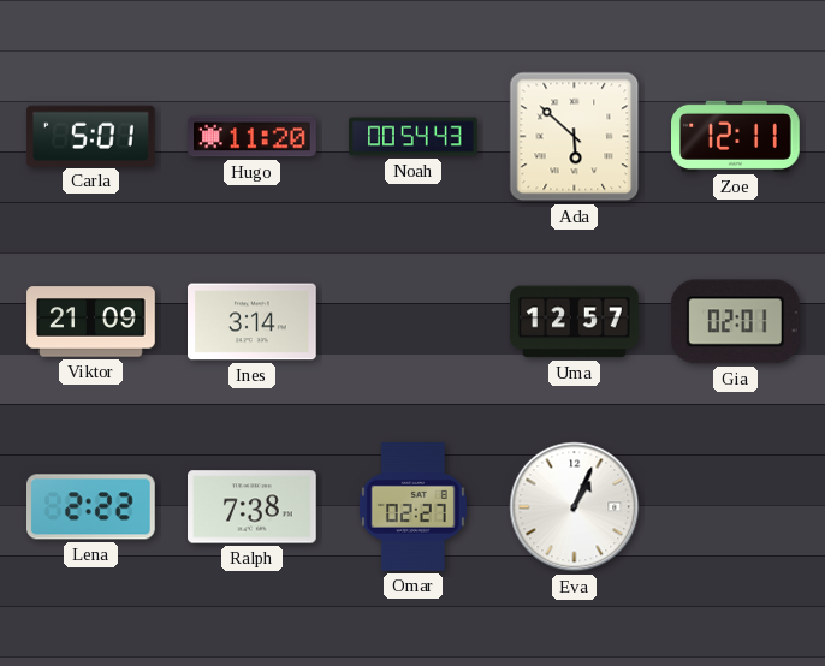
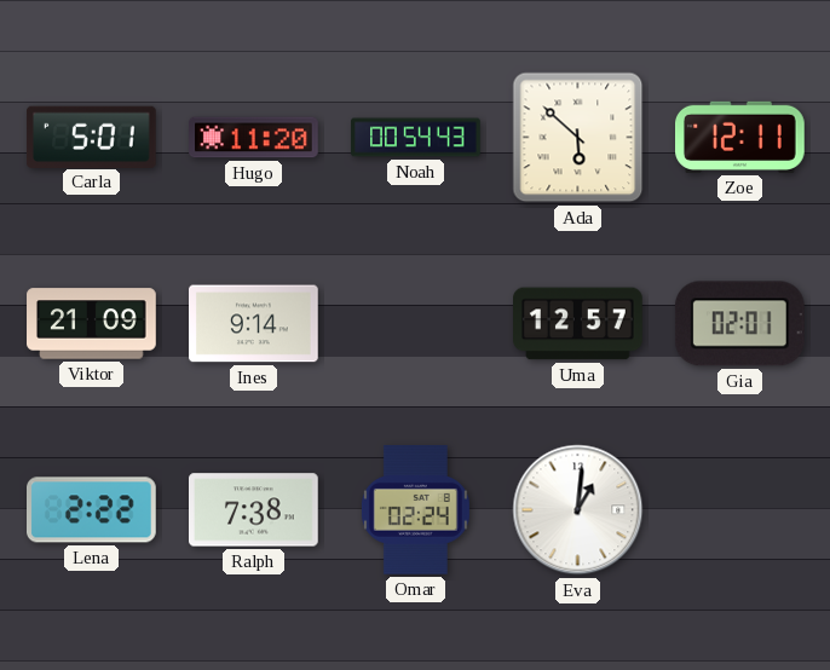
Ines: 3:14 -> 9:14 (254, 324)
Omar: 02:27 -> 02:24 (415, 510)
Eva: 1:04 -> 1:01 (578, 510)
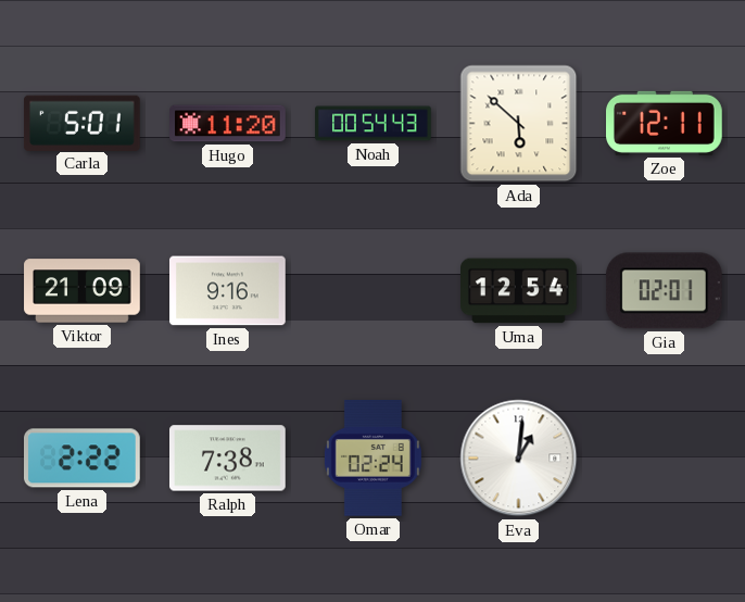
Ines: 9:14 -> 9:16 (228, 291)
Uma: 12:57 -> 12:54 (519, 291)
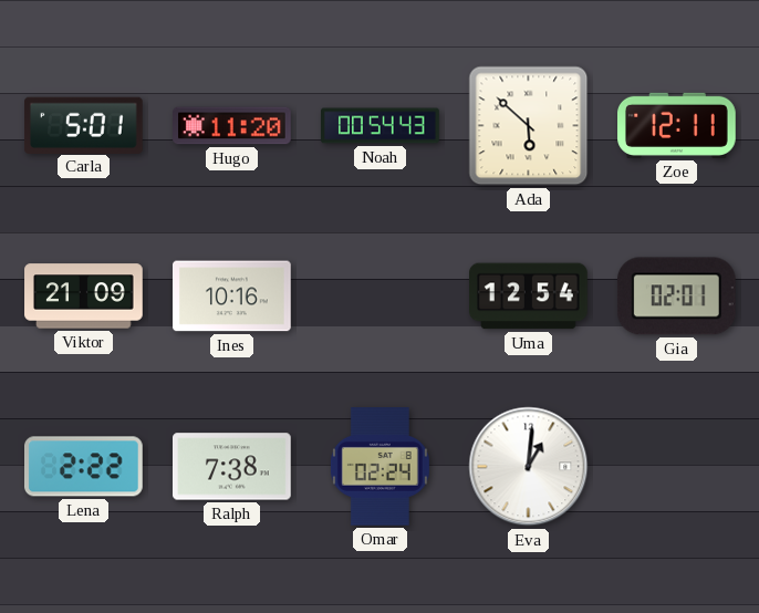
Ines: 9:16 -> 10:16 (232, 297)
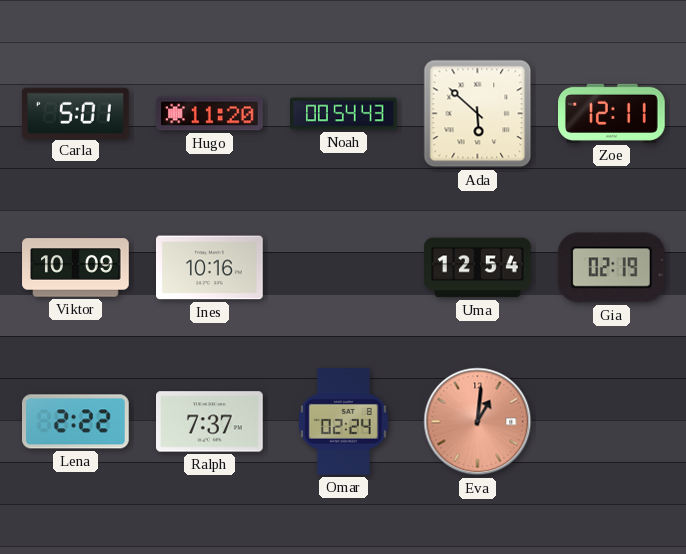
Viktor: 21:09 -> 10:09 (76, 268)
Gia: 02:01 -> 02:19 (611, 268)
Ralph: 7:38 -> 7:37 (210, 422)
Eva dial: white -> salmon (478, 422)
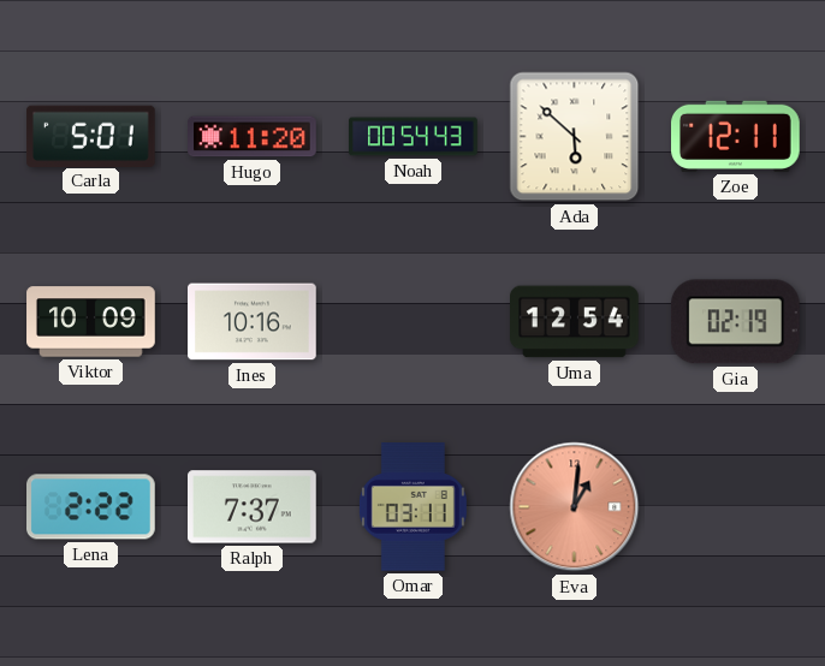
Omar: 02:24 -> 03:11 (412, 507)
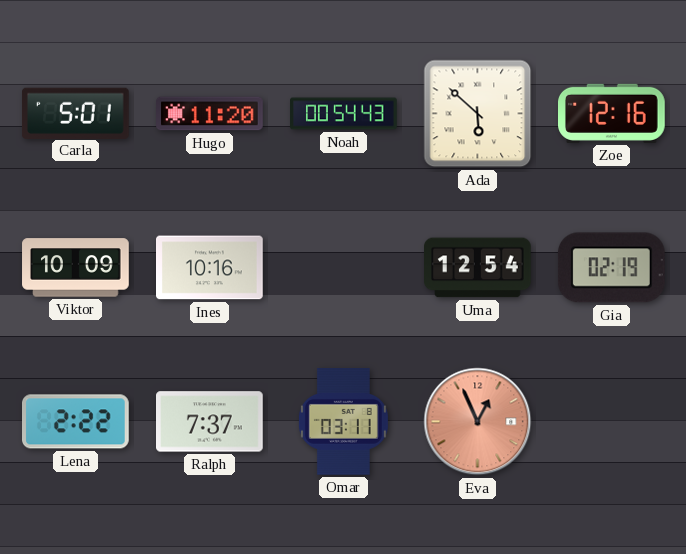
Zoe: 12:11 -> 12:16 (612, 113)
Eva: 1:01 -> 12:56 (478, 422)
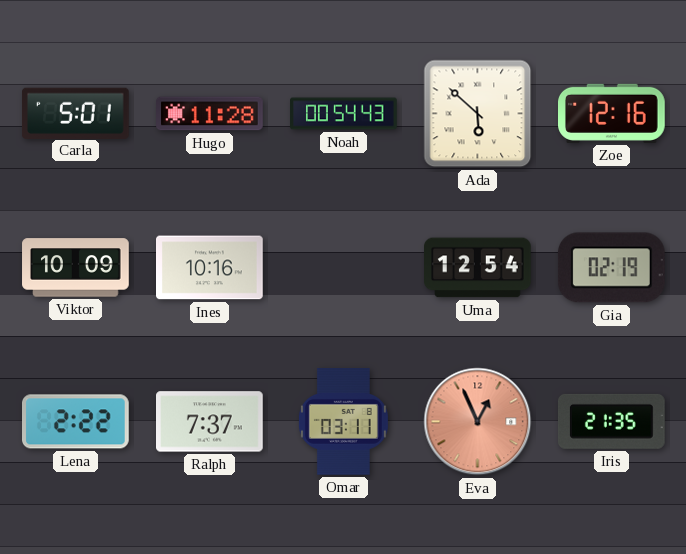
Hugo: 11:20 -> 11:28 (210, 114)
Iris: none -> 21:35 (611, 421)
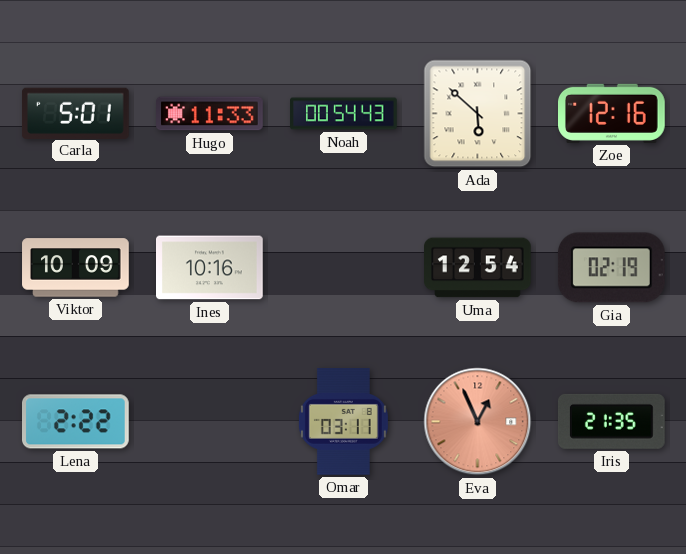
Hugo: 11:28 -> 11:33 (210, 114)
Ralph: 7:37 -> none (210, 422)
